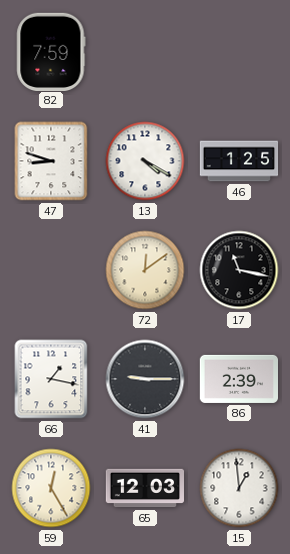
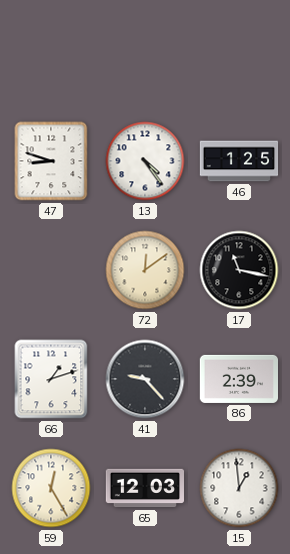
82: 7:59 -> none (51, 51)
13: 4:20 -> 4:24 (145, 161)
66: 1:17 -> 1:12 (51, 379)
41: 9:15 -> 9:23 (145, 379)
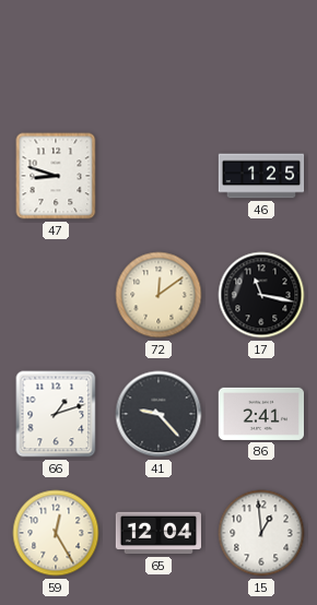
13: 4:24 -> none (145, 161)
86: 2:39 -> 2:41 (260, 414)
65: 12:03 -> 12:04 (158, 533)
